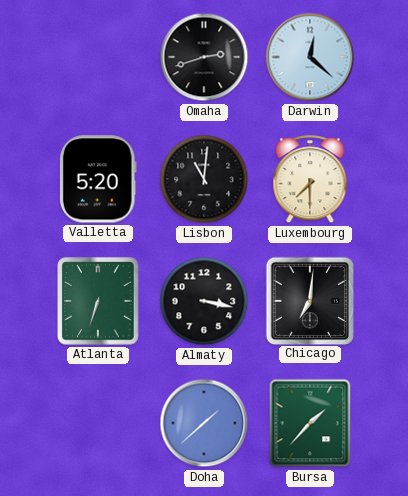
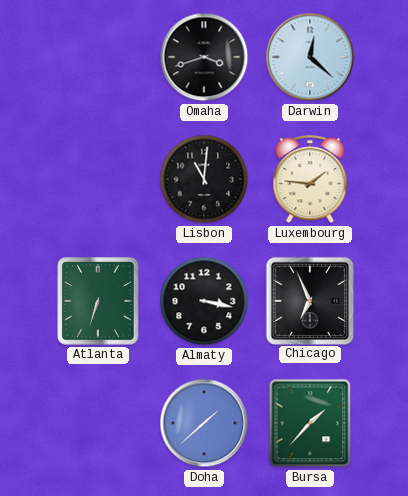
Omaha: 2:42 -> 3:42 (204, 57)
Valletta: 5:20 -> none (98, 179)
Luxembourg: 7:30 -> 1:46 (310, 180)
Chicago: 7:01 -> 6:56 (309, 300)
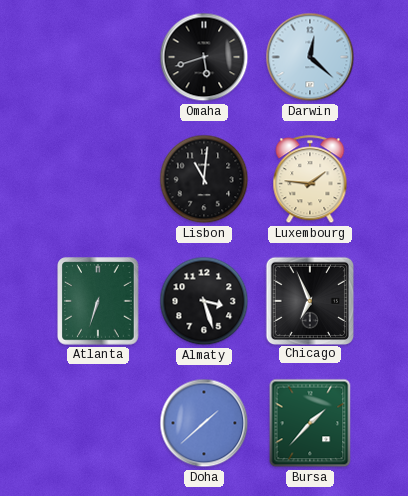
Omaha: 3:42 -> 5:42 (204, 57)
Almaty: 3:17 -> 3:27 (204, 301)
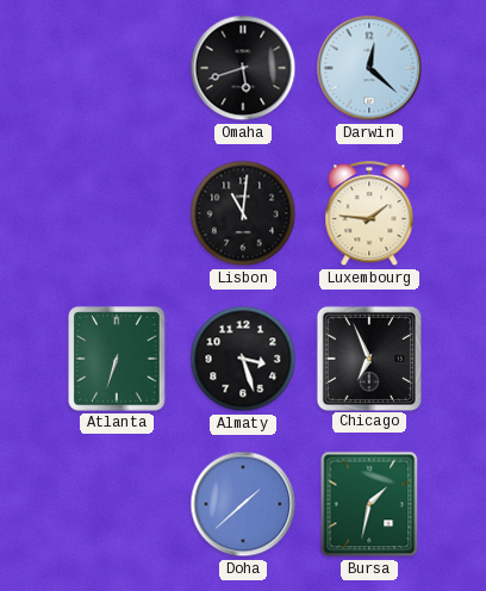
Bursa: 1:37 -> 1:32 (369, 504)
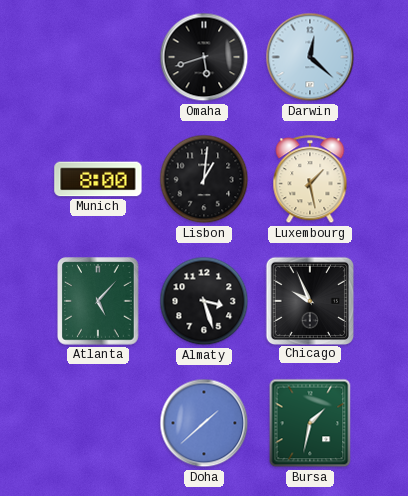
Munich: none -> 8:00 (98, 179)
Lisbon: 11:01 -> 1:01 (204, 179)
Luxembourg: 1:46 -> 1:28 (310, 180)
Atlanta: 6:33 -> 5:07 (98, 301)
Chicago: 6:56 -> 9:56 (309, 300)
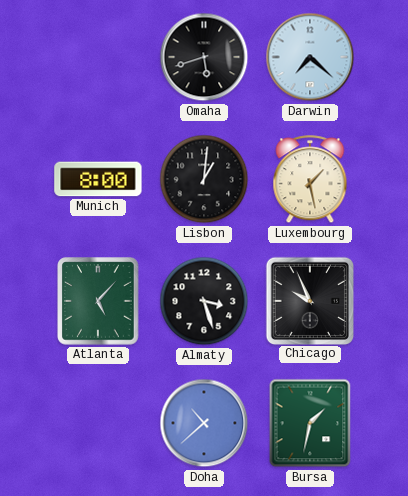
Darwin: 12:22 -> 7:22 (310, 57)
Doha: 1:38 -> 10:38 (204, 423)
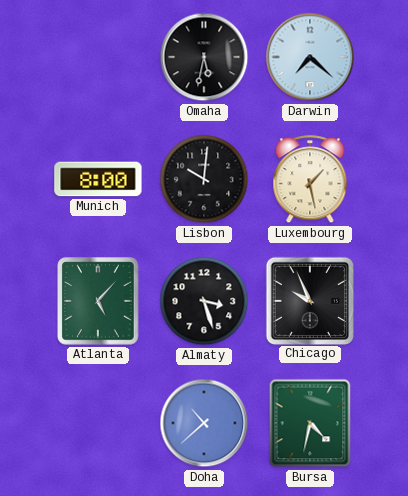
Omaha: 5:42 -> 5:32 (204, 57)
Lisbon: 1:01 -> 10:01 (204, 179)
Bursa: 1:32 -> 4:32 (310, 423)
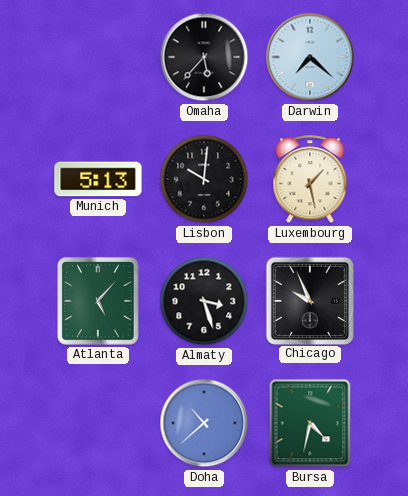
Omaha: 5:32 -> 5:37 (204, 57)
Munich: 8:00 -> 5:13 (98, 179)
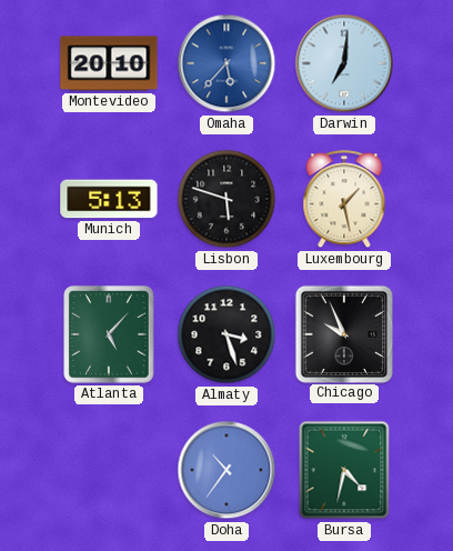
Montevideo: none -> 20:10 (109, 63)
Omaha dial: black -> blue (226, 63)
Darwin: 7:22 -> 7:01 (344, 63)
Lisbon: 10:01 -> 5:48 (226, 199)
Doha: 10:38 -> 10:36 (226, 470)
